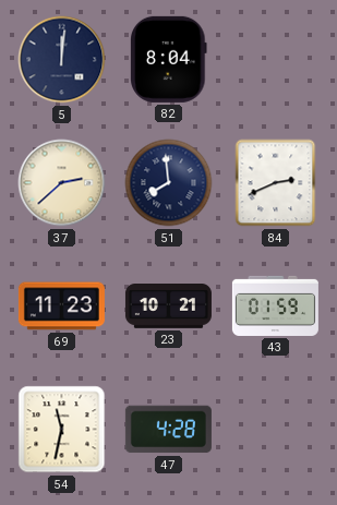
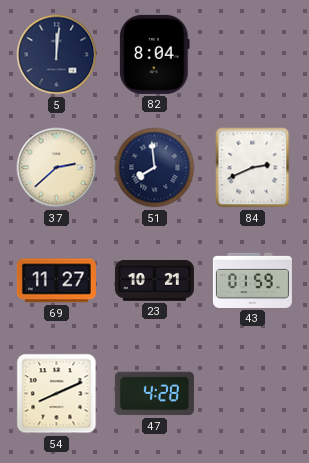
69: 11:23 -> 11:27 (56, 281)
54: 11:32 -> 8:11 (57, 394)
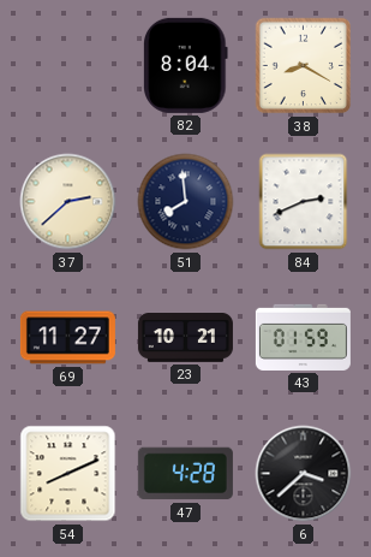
5: 12:01 -> none (57, 55)
38: none -> 8:20 (304, 66)
6: none -> 3:38 (304, 474)
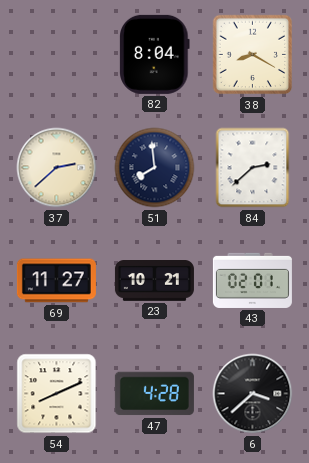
84: 2:41 -> 2:38 (253, 168)
43: 01:59 -> 02:01 (252, 280)
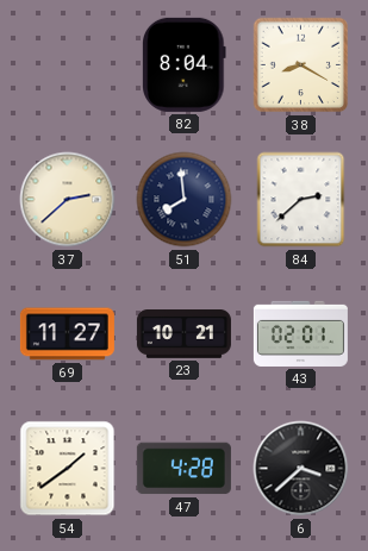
54: 8:11 -> 1:39 (68, 469)
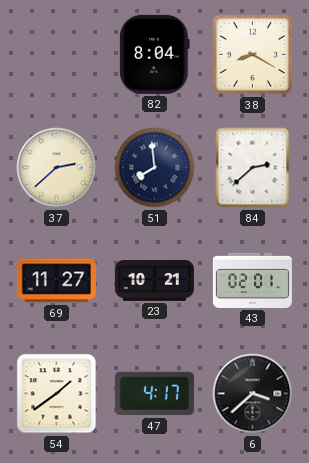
47: 4:28 -> 4:17 (154, 394)
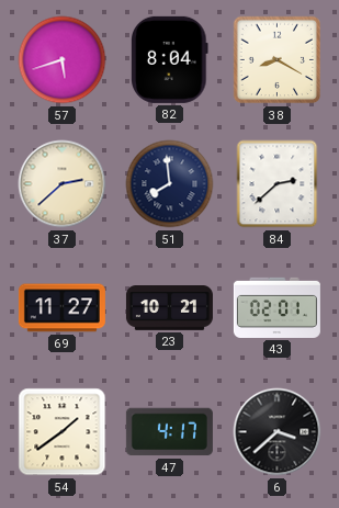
57: none -> 5:42 (63, 60)
